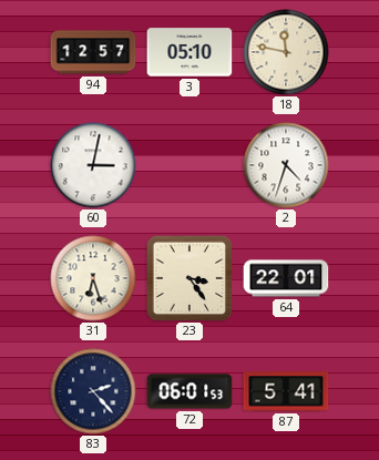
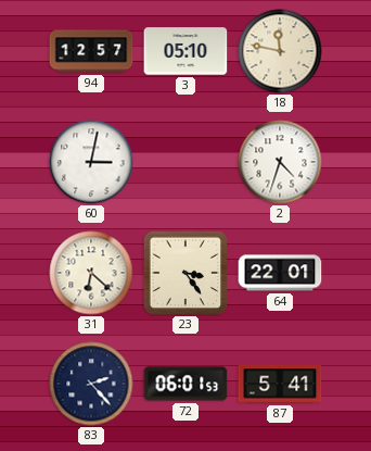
31: 6:27 -> 6:22 (91, 273)
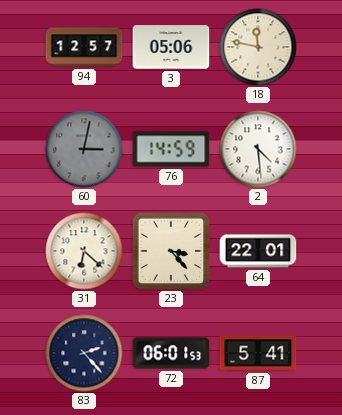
3: 05:10 -> 05:06 (171, 47)
60 dial: white -> grey (84, 149)
76: none -> 14:59 (171, 149)
2: 4:33 -> 4:29 (258, 149)
23: 3:24 -> 3:23 (171, 251)
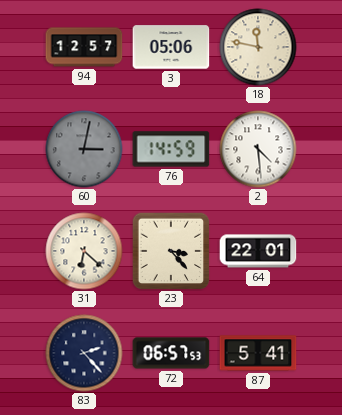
72: 06:01 -> 06:57 (171, 353)
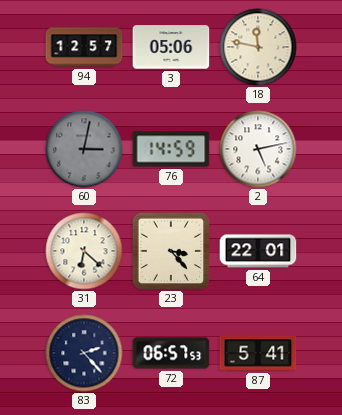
2: 4:29 -> 5:13 (258, 149)
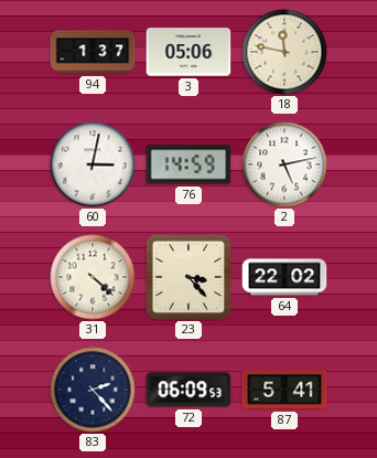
94: 12:57 -> 1:37 (93, 52)
60 dial: grey -> white (93, 164)
31: 6:22 -> 4:22 (93, 277)
64: 22:01 -> 22:02 (284, 277)
72: 06:57 -> 06:09 (188, 390)
